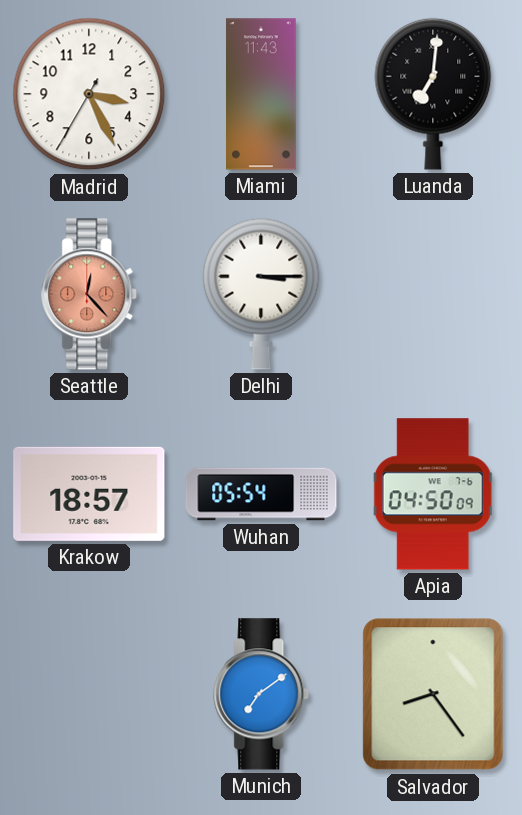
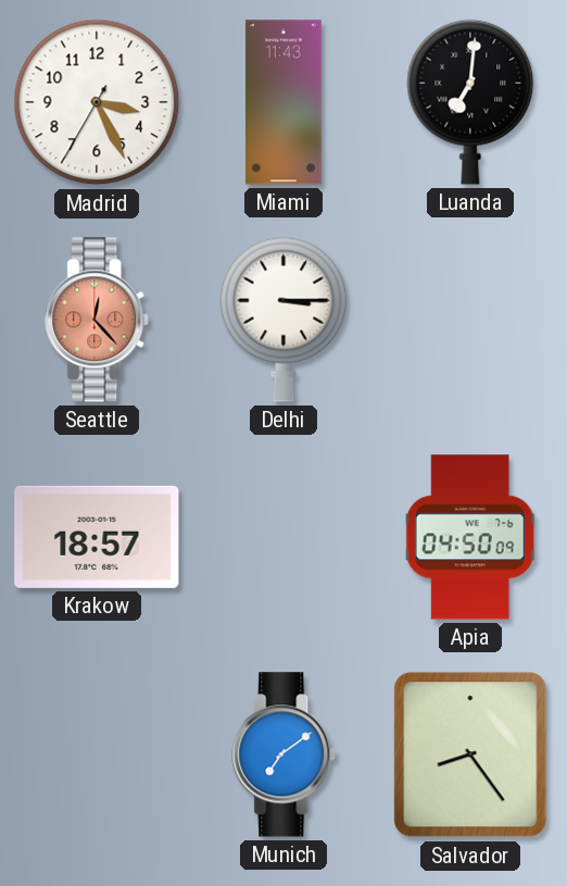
Wuhan: 05:54 -> none (261, 494)
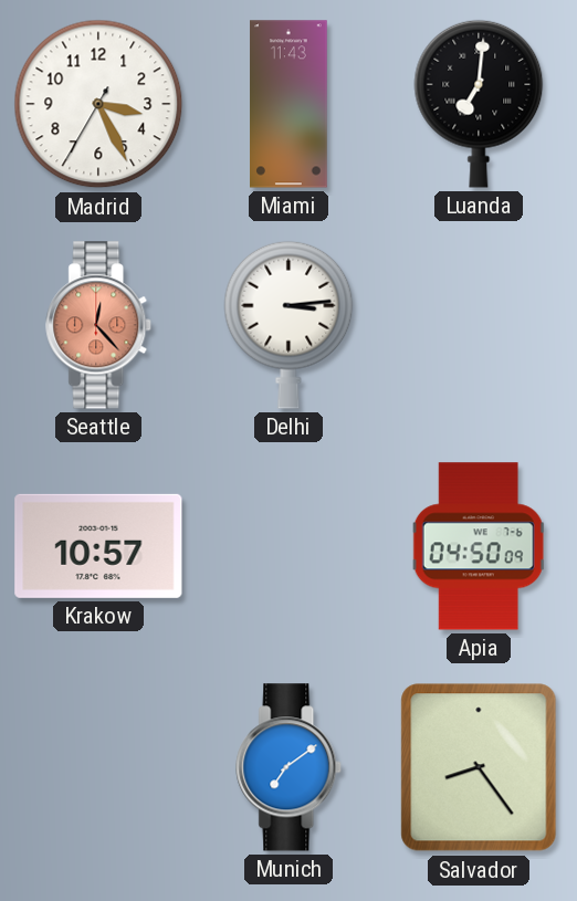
Delhi: 3:15 -> 3:14 (288, 325)
Krakow: 18:57 -> 10:57 (98, 546)
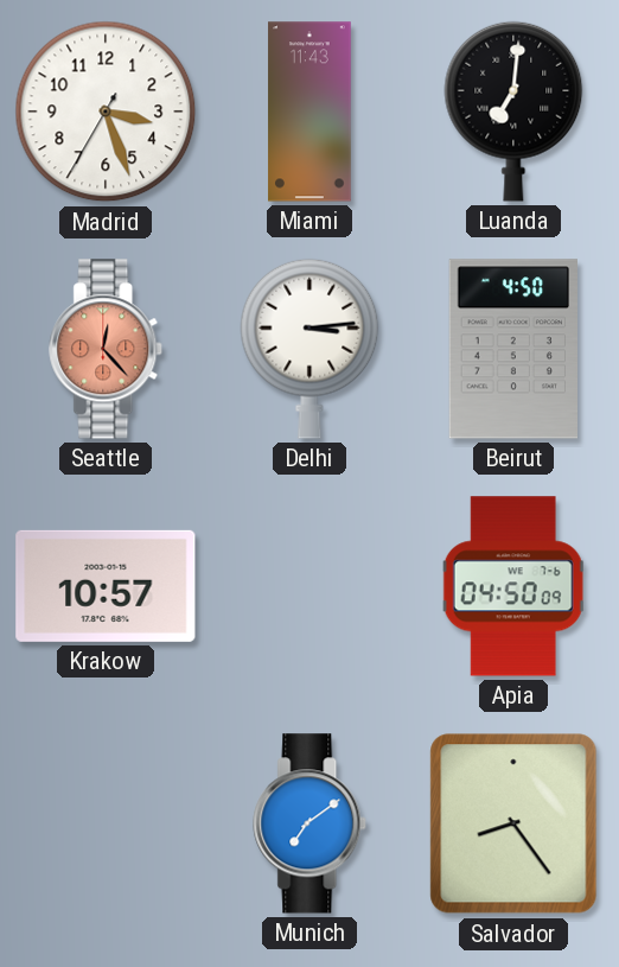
Madrid: 3:25 -> 3:26 (106, 112)
Beirut: none -> 4:50 (512, 349)
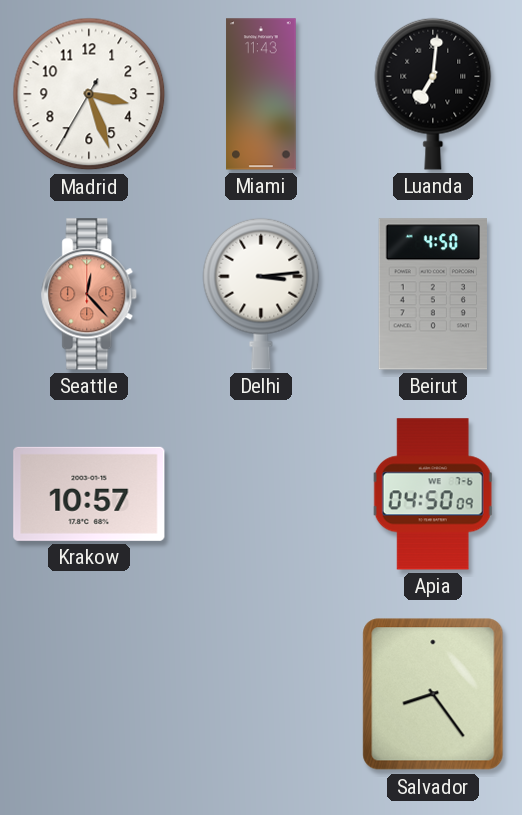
Munich: 7:09 -> none (311, 823)
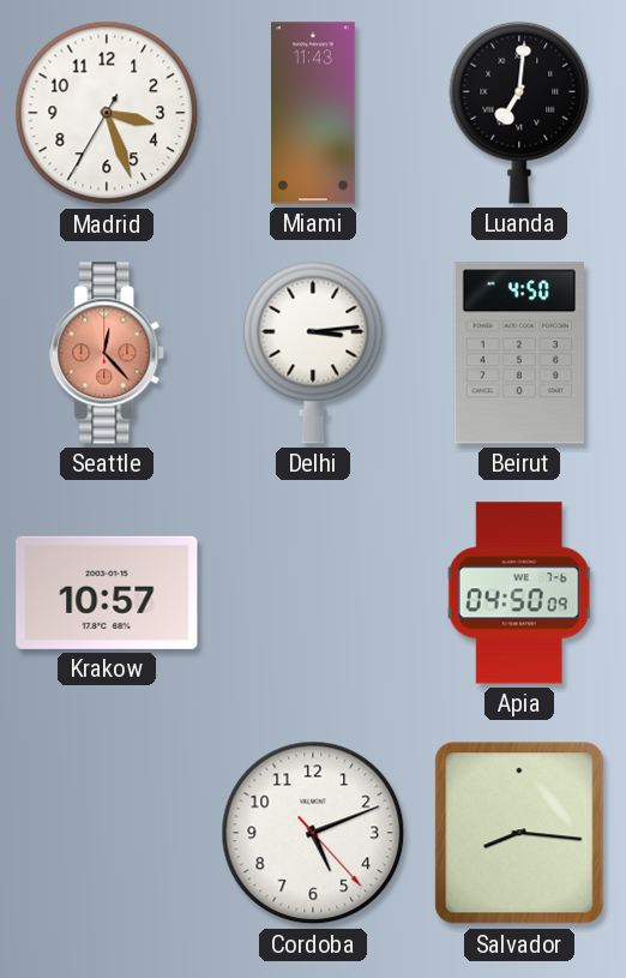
Cordoba: none -> 5:11 (313, 833)
Salvador: 8:24 -> 8:16 (519, 833)
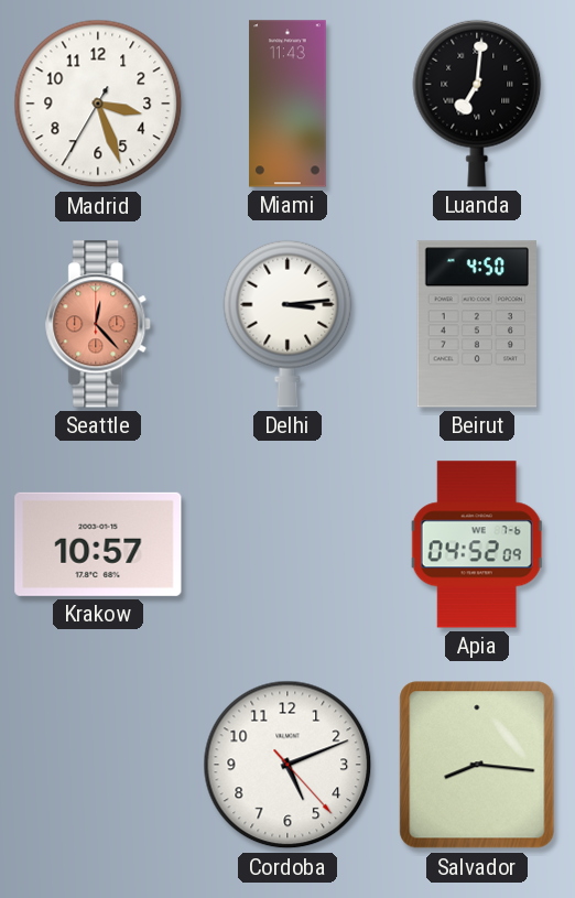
Apia: 04:50 -> 04:52 (477, 544)
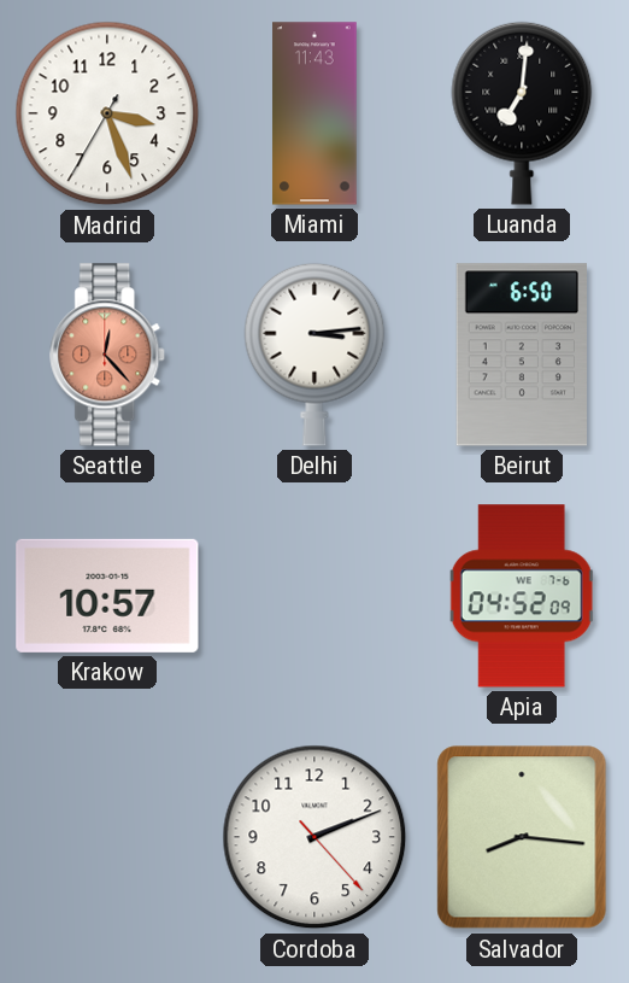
Beirut: 4:50 -> 6:50 (521, 355)
Cordoba: 5:11 -> 2:11 (314, 837)
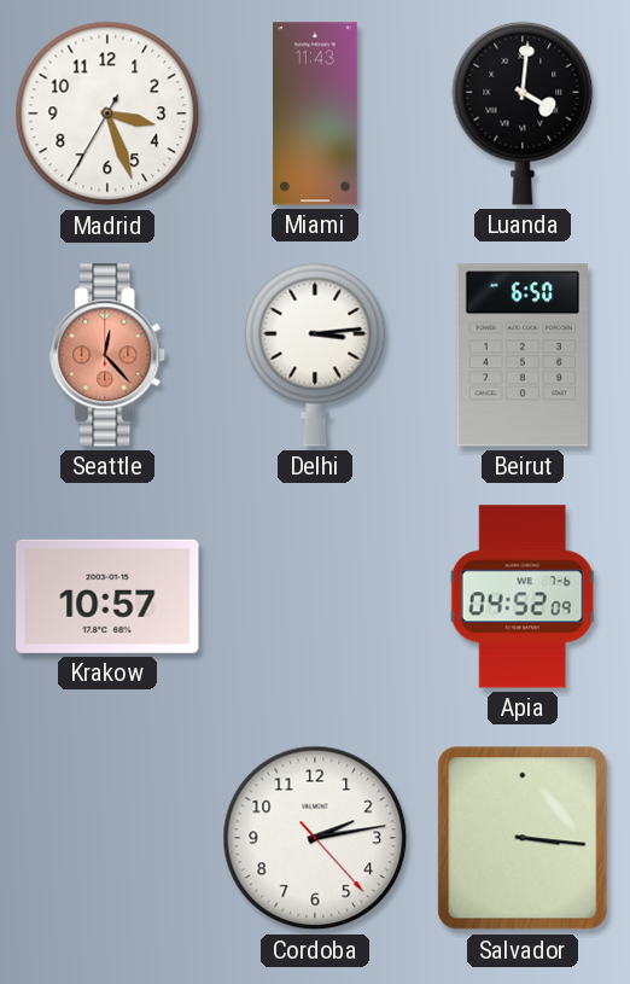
Luanda: 7:01 -> 4:01 (523, 113)
Cordoba: 2:11 -> 2:13 (315, 838)
Salvador: 8:16 -> 3:16 (523, 838)
